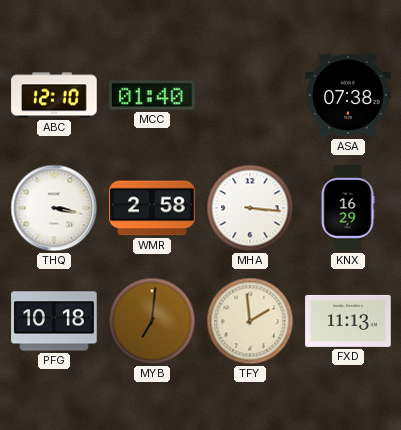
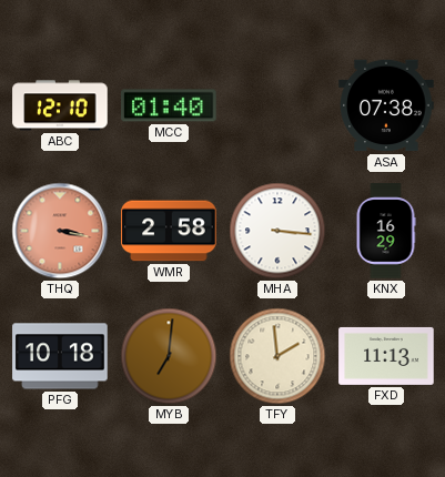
THQ dial: white -> salmon (60, 231)
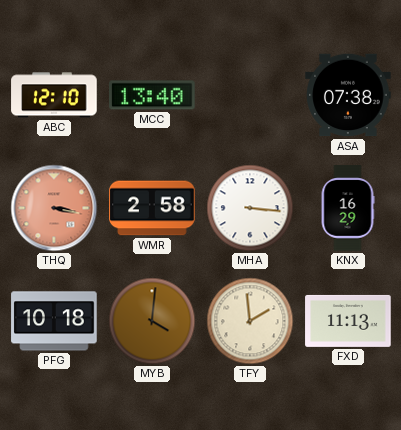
MCC: 01:40 -> 13:40 (152, 95)
MYB: 7:01 -> 4:01 (152, 321)
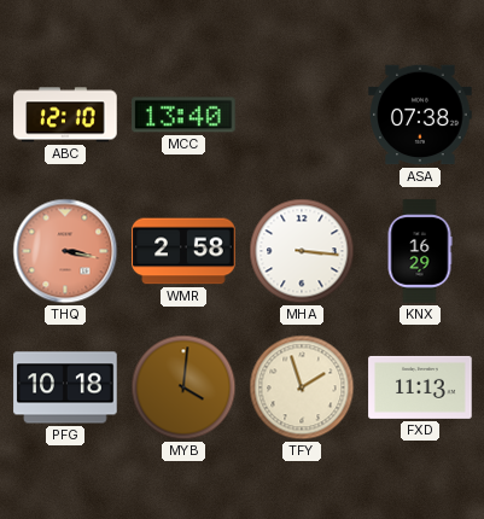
TFY: 1:59 -> 1:57 (302, 387)
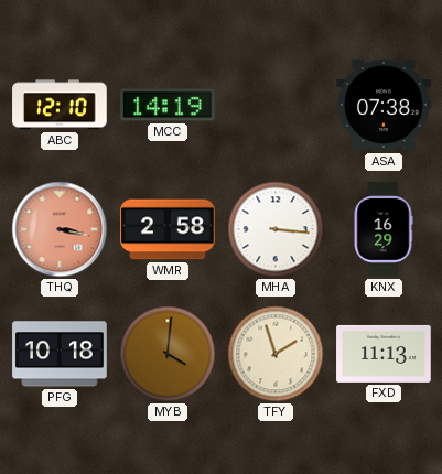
MCC: 13:40 -> 14:19 (168, 105)
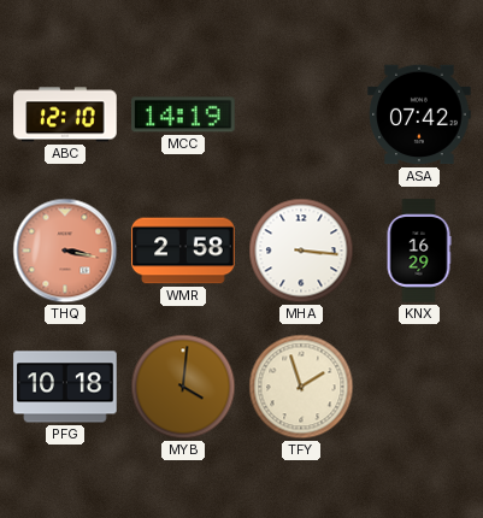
ASA: 07:38 -> 07:42 (419, 114)
FXD: 11:13 -> none (384, 354)
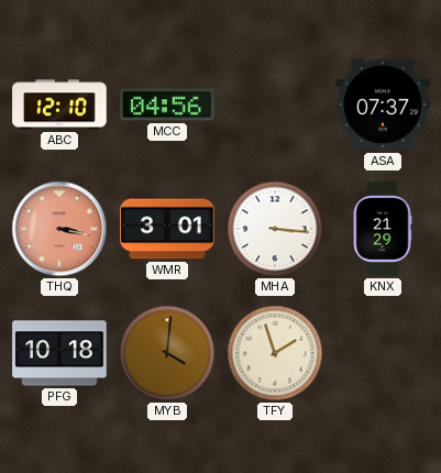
MCC: 14:19 -> 04:56 (167, 105)
ASA: 07:42 -> 07:37 (383, 105)
WMR: 2:58 -> 3:01 (167, 229)
KNX: 16:29 -> 21:29 (383, 229)
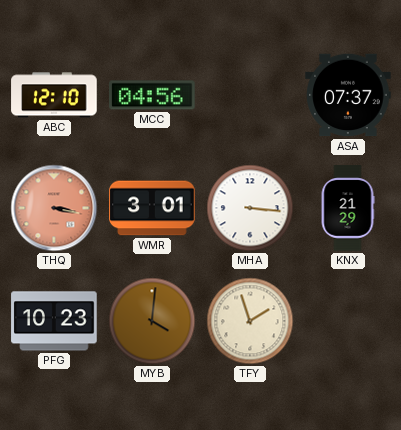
PFG: 10:18 -> 10:23 (54, 321)
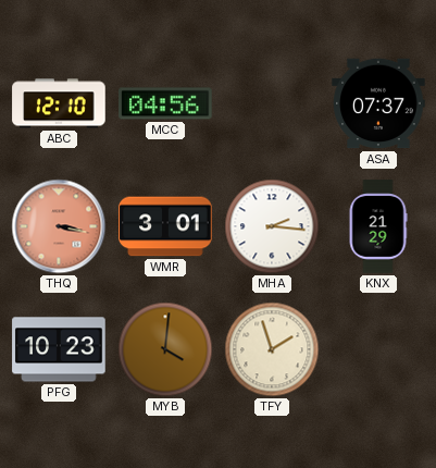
MHA: 3:16 -> 2:16 (272, 226)
